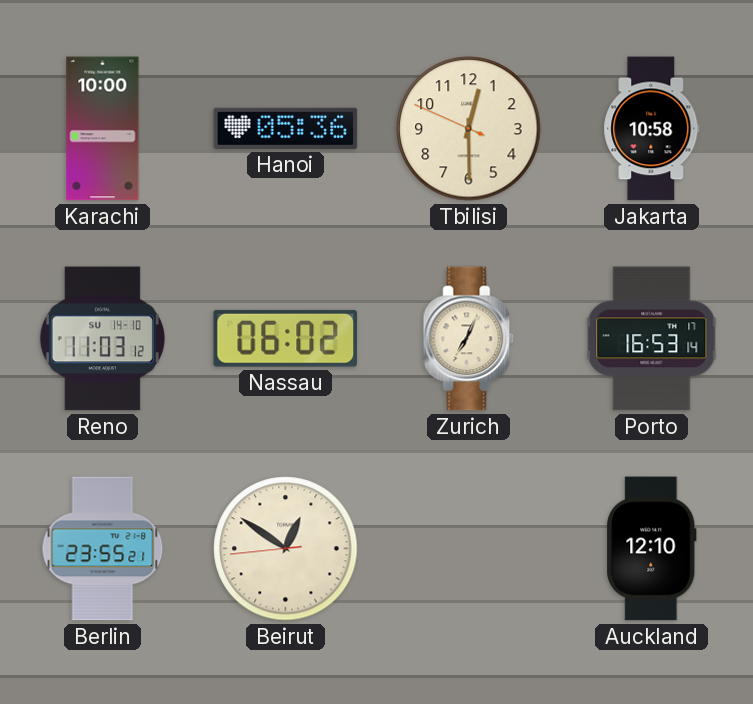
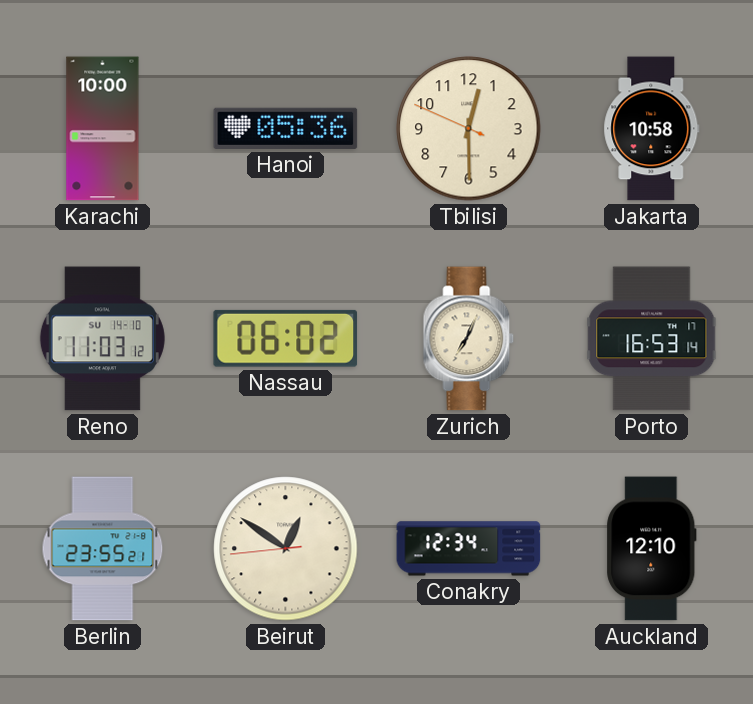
Conakry: none -> 12:34 (469, 549)
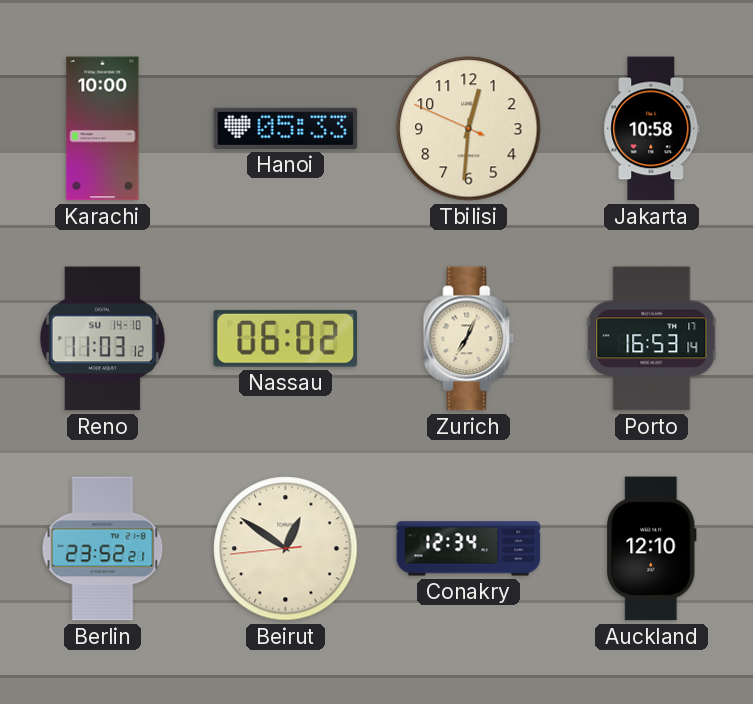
Hanoi: 05:36 -> 05:33 (286, 128)
Tbilisi: 12:29 -> 12:30 (469, 129)
Berlin: 23:55 -> 23:52 (103, 549)
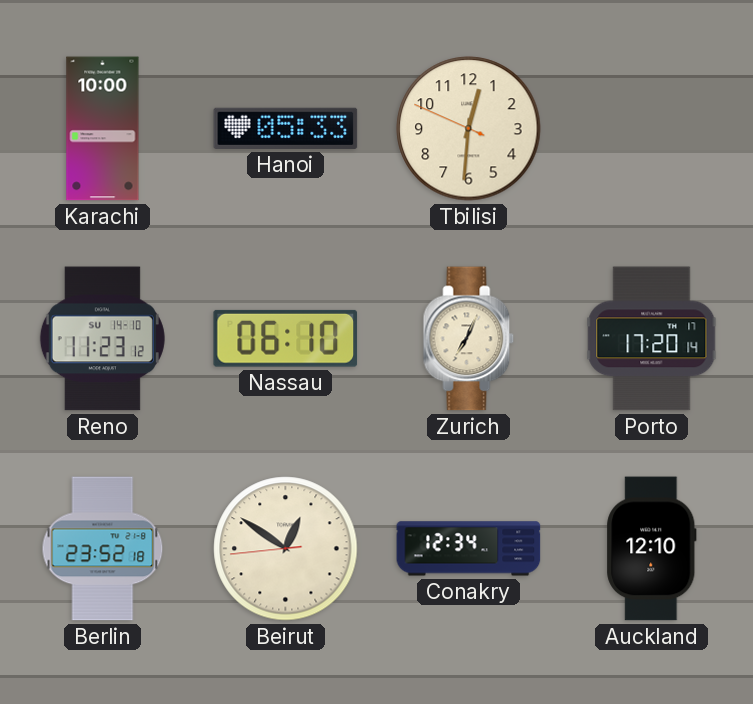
Jakarta: 10:58 -> none (652, 129)
Reno: 11:03 -> 11:23 (102, 339)
Nassau: 06:02 -> 06:10 (286, 338)
Porto: 16:53 -> 17:20 (652, 339)
Berlin: 23:52:21 -> 23:52:18 (103, 549)
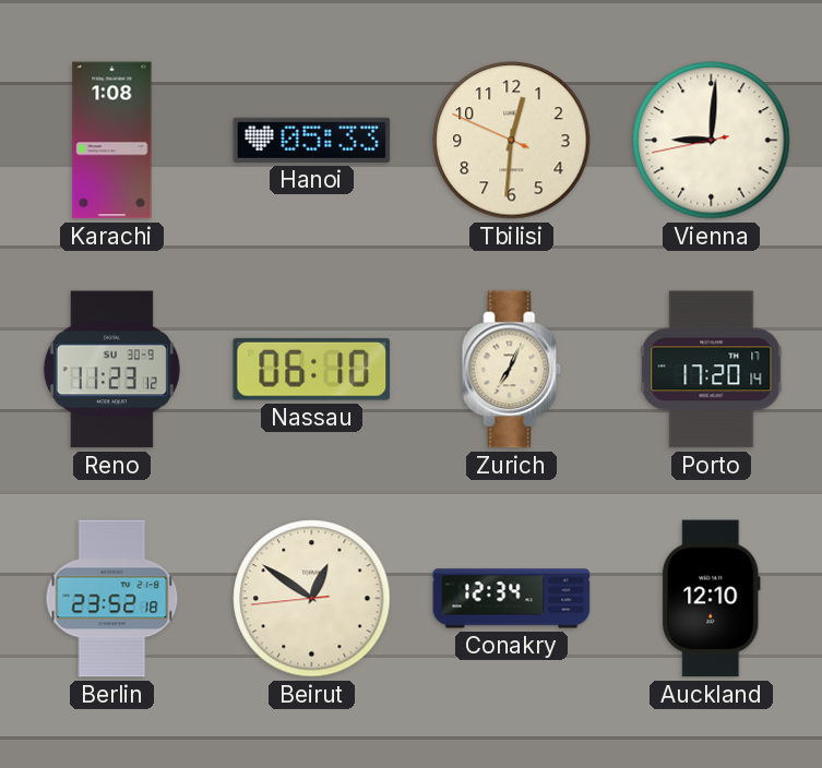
Karachi: 10:00 -> 1:08 (112, 141)
Vienna: none -> 9:00 (712, 141)
Reno date: SU 14-10 -> SU 30-9 (111, 370)
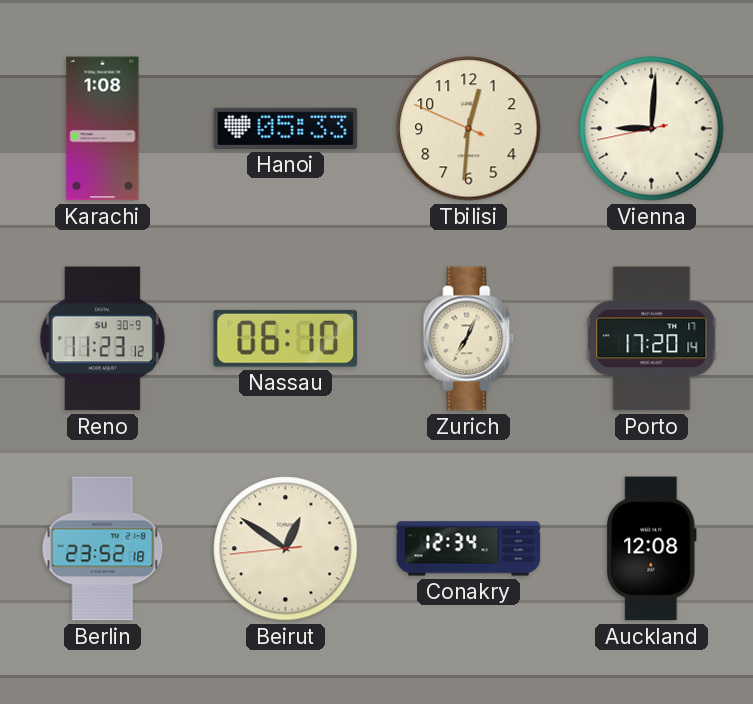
Auckland: 12:10 -> 12:08 (652, 549)
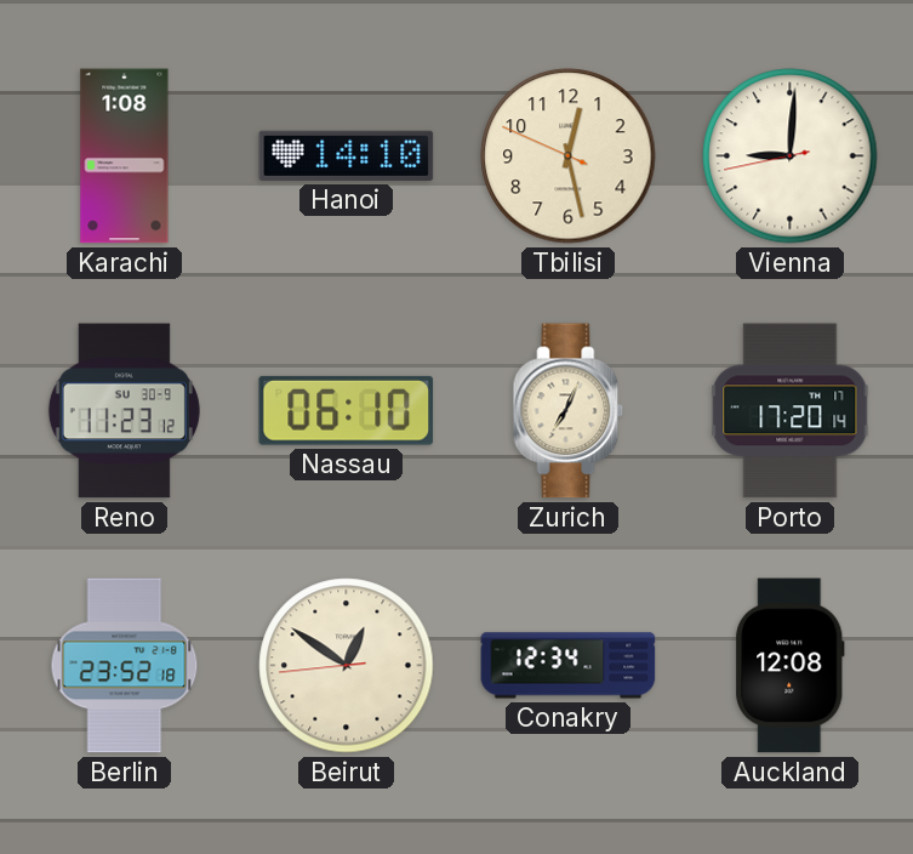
Hanoi: 05:33 -> 14:10 (347, 155)
Tbilisi: 12:30 -> 12:27 (569, 156)
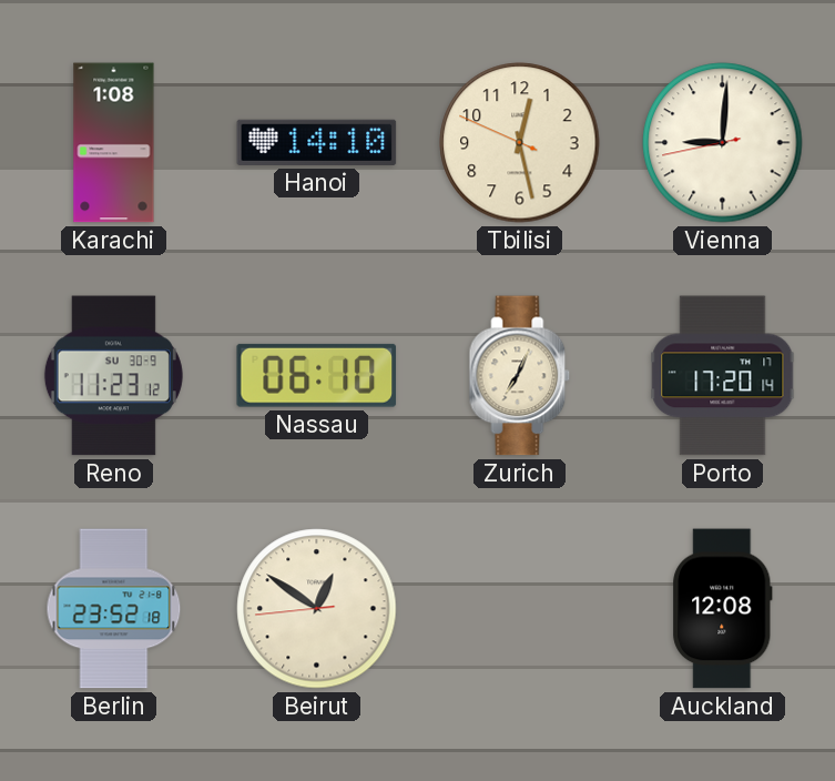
Conakry: 12:34 -> none (569, 666)
